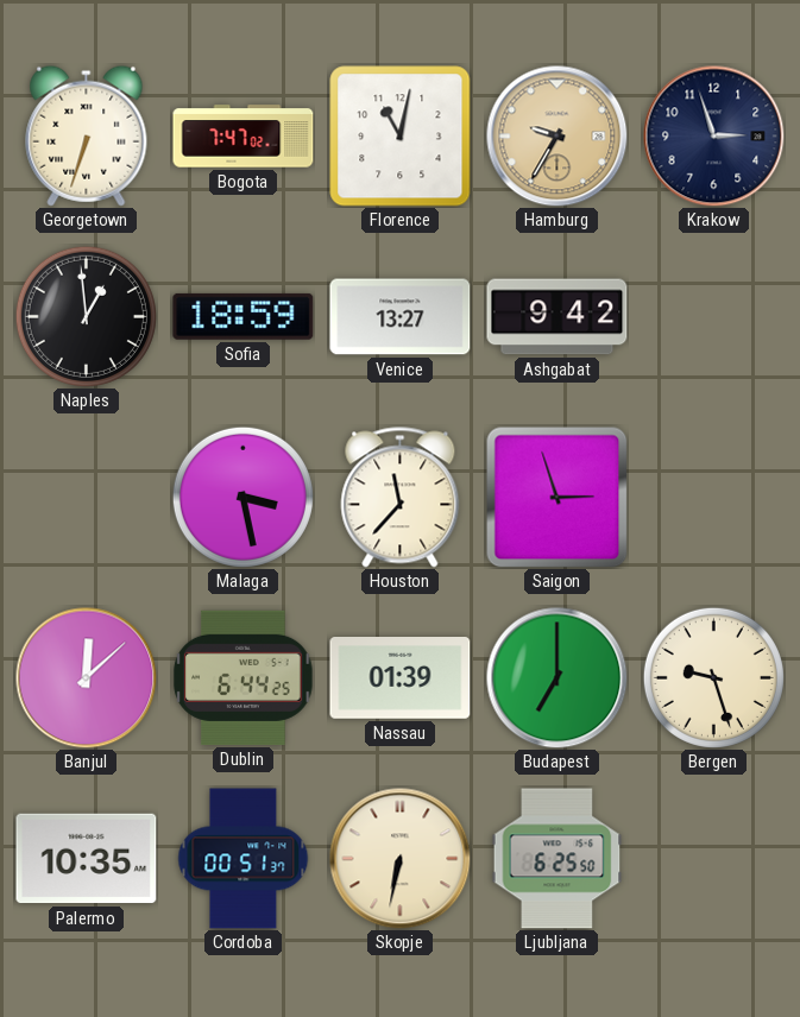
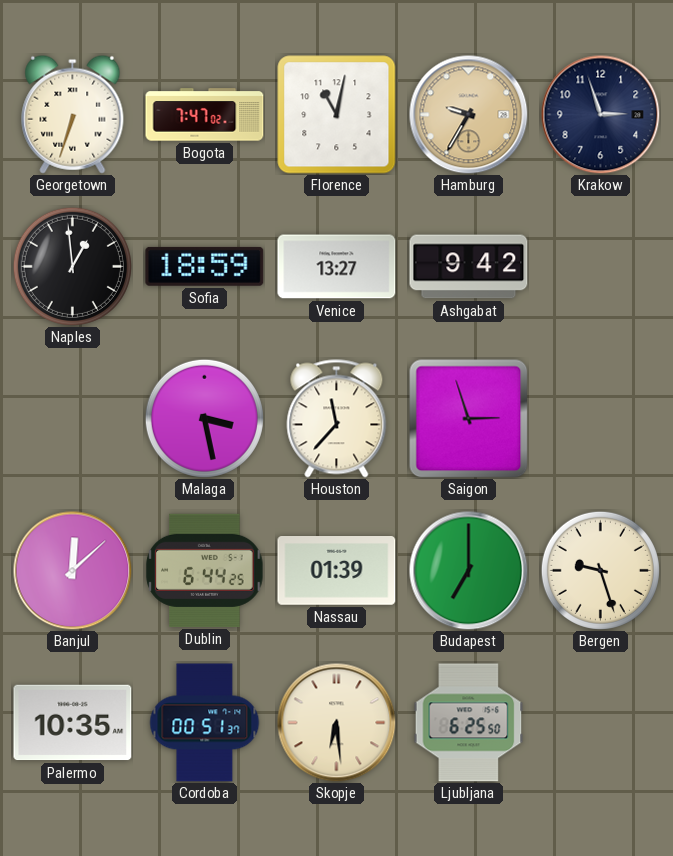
Skopje: 6:32 -> 6:29 (337, 723)
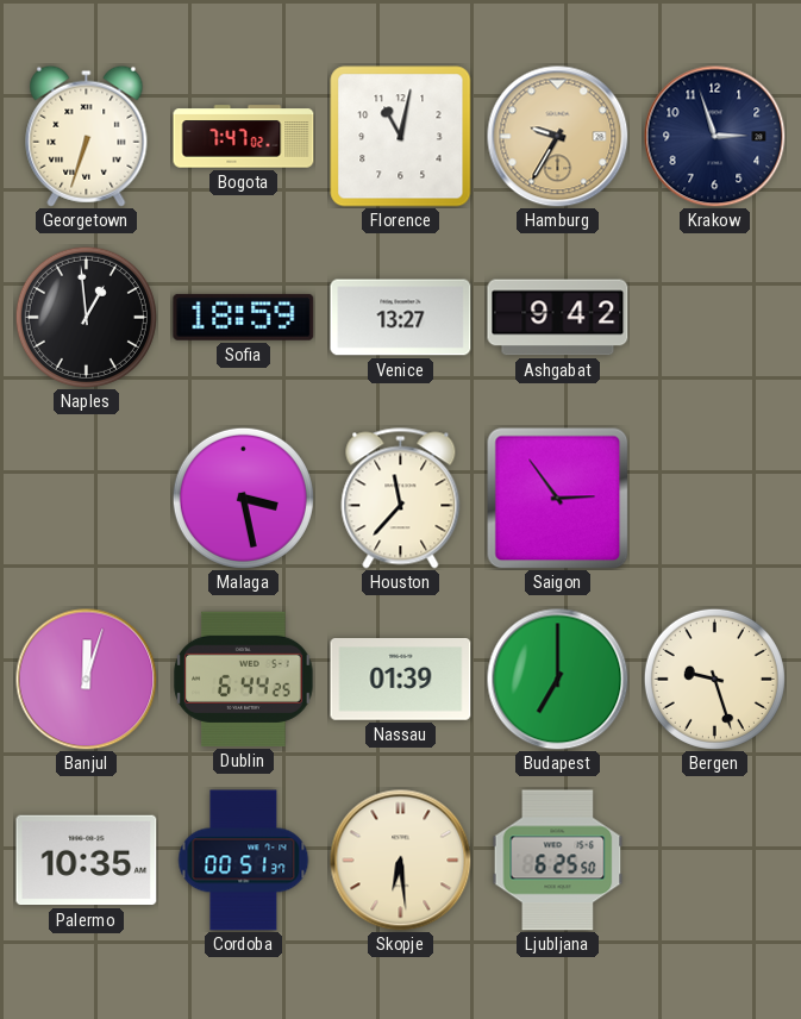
Saigon: 2:57 -> 2:54 (557, 498)
Banjul: 12:08 -> 12:03 (87, 680)
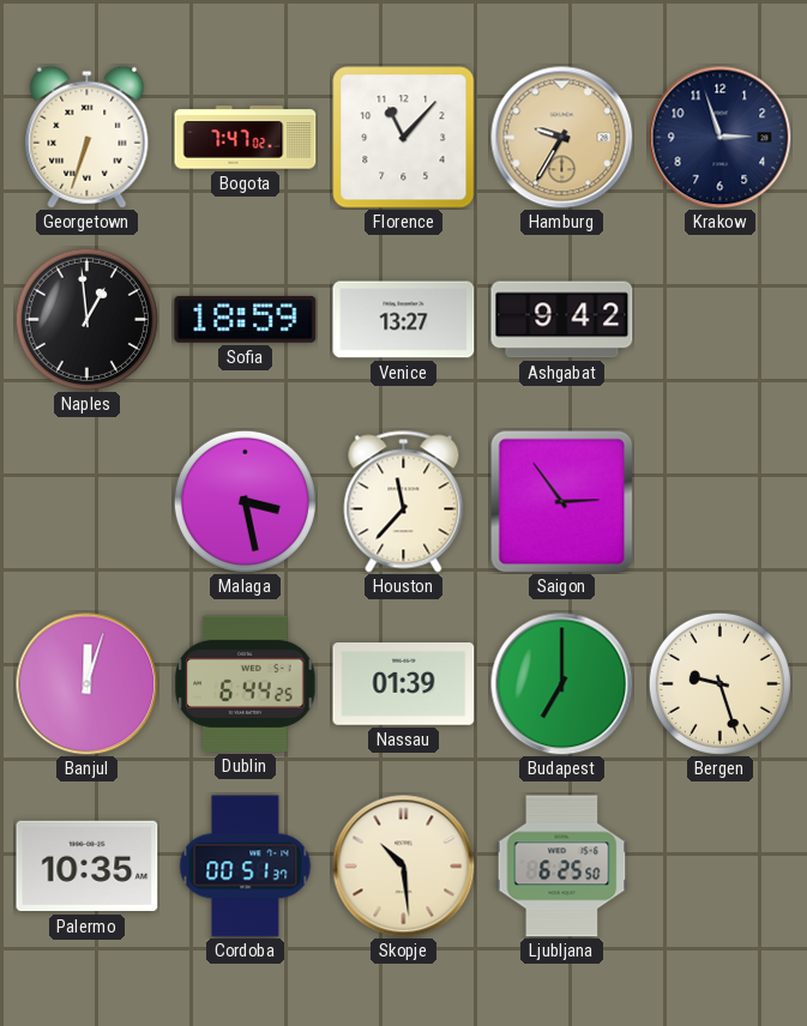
Florence: 11:02 -> 11:07 (404, 138)
Skopje: 6:29 -> 10:29 (404, 867)
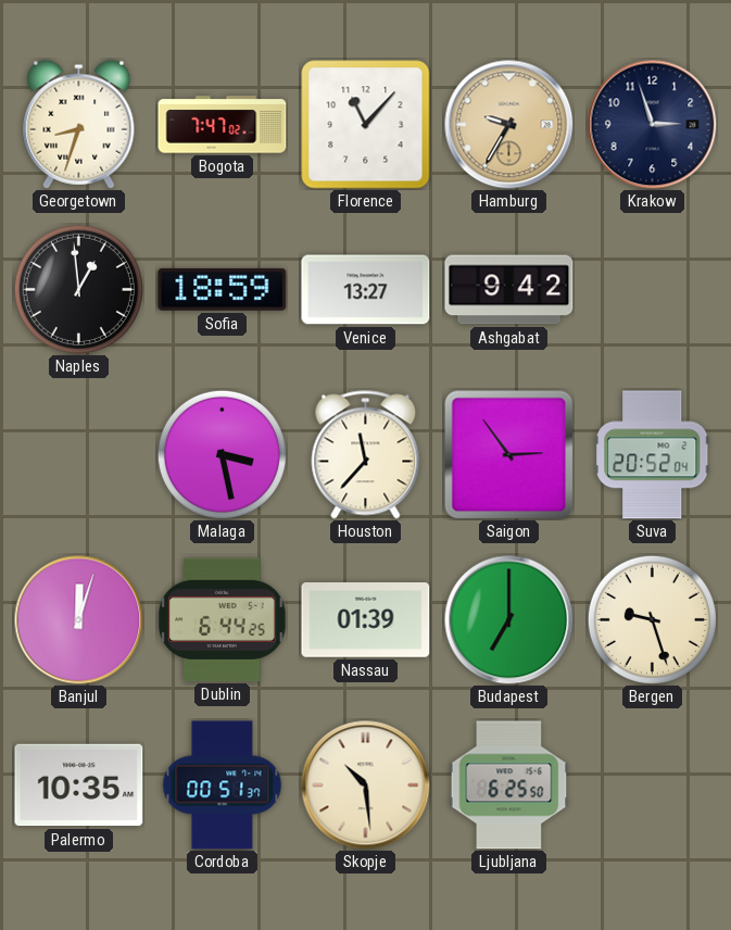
Georgetown: 6:33 -> 8:33 (79, 124)
Suva: none -> 20:52 (653, 455)
